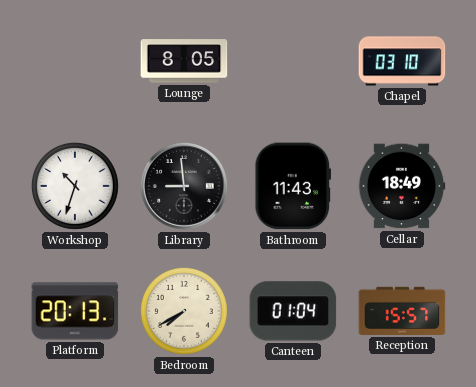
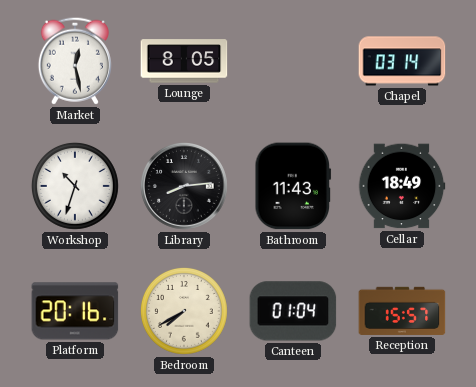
Market: none -> 12:28 (75, 61)
Chapel: 03:10 -> 03:14 (402, 61)
Library: 8:59 -> 8:14 (185, 187)
Platform: 20:13 -> 20:16 (75, 311)
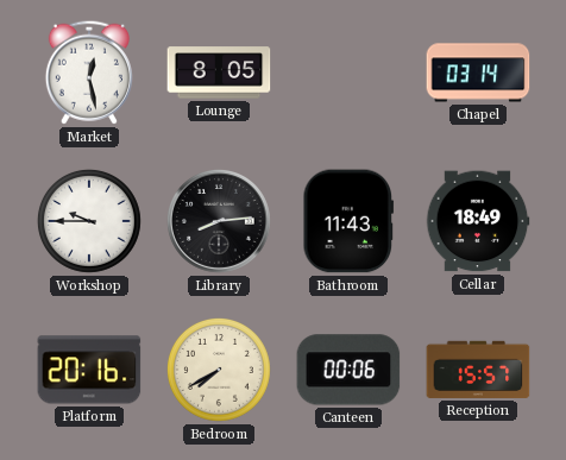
Workshop: 10:33 -> 9:45 (89, 221)
Canteen: 01:04 -> 00:06 (348, 370)
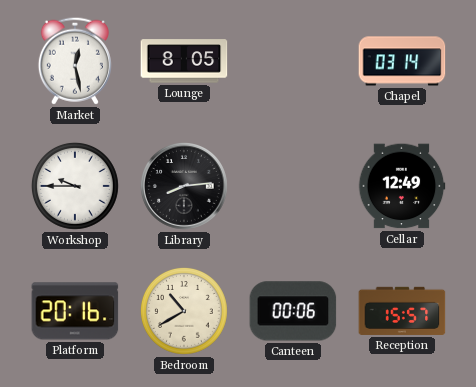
Bathroom: 11:43 -> none (348, 221)
Cellar: 18:49 -> 12:49 (402, 186)
Bedroom: 7:40 -> 10:40 (184, 311)
